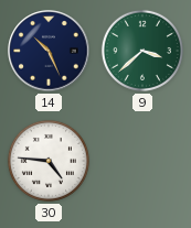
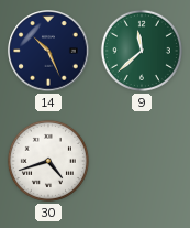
9: 3:38 -> 11:38 (142, 51)
30: 4:46 -> 4:42 (48, 161)
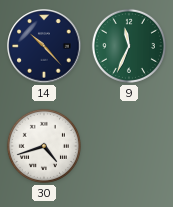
14: 10:26 -> 10:23 (44, 46)
9: 11:38 -> 11:34 (129, 46)
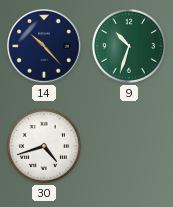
9: 11:34 -> 10:33 (129, 46)
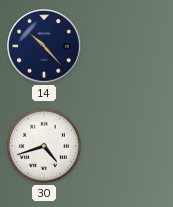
9: 10:33 -> none (129, 46)
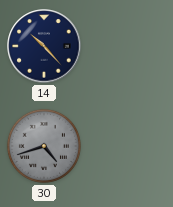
30 dial: white -> grey (44, 146)
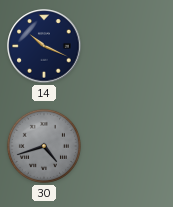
14: 10:23 -> 10:19 (44, 46)
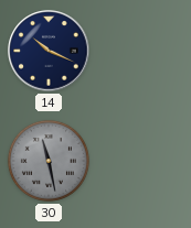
30: 4:42 -> 11:28 (49, 161)
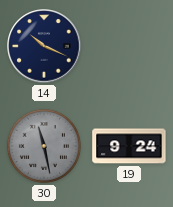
19: none -> 9:24 (129, 146)
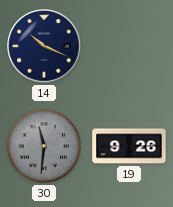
30: 11:28 -> 11:31 (44, 146)
19: 9:24 -> 9:26 (129, 146)
